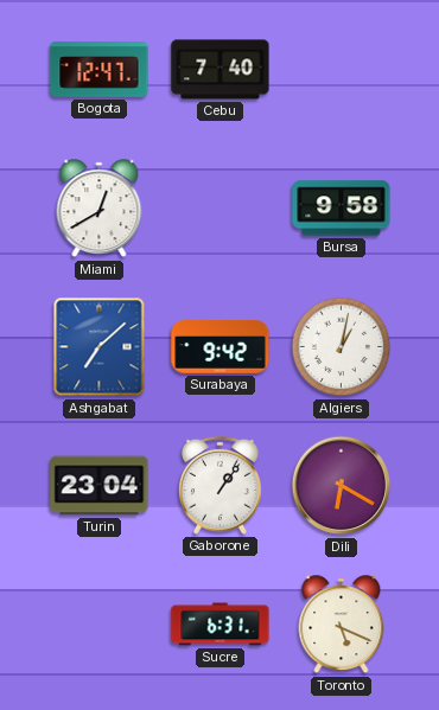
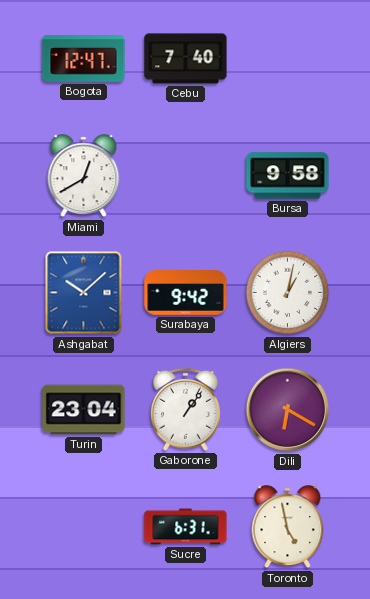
Ashgabat: 7:08 -> 10:08 (84, 293)
Toronto: 5:19 -> 4:58 (288, 527)
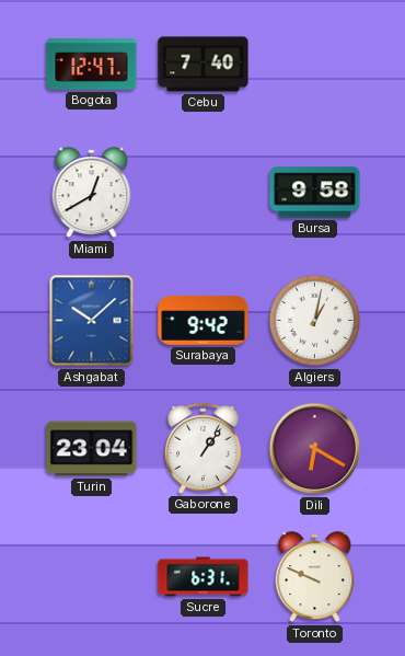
Toronto: 4:58 -> 9:49 (315, 577)
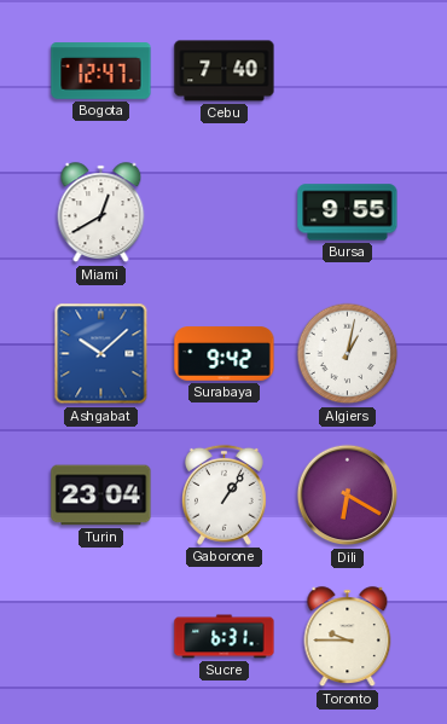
Bursa: 9:58 -> 9:55 (348, 213)
Toronto: 9:49 -> 9:45 (348, 637)
